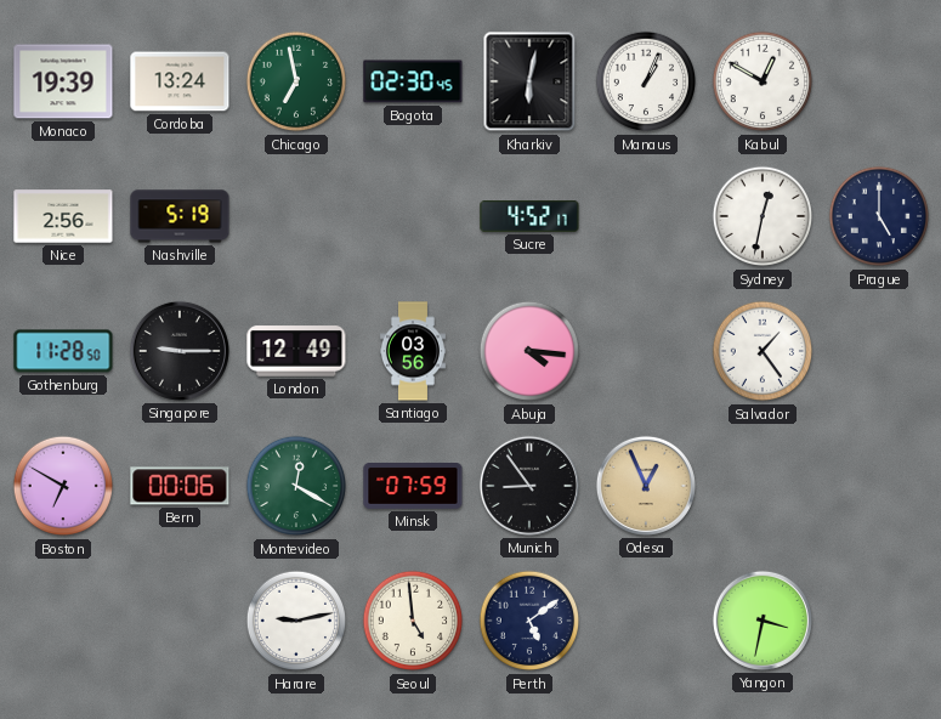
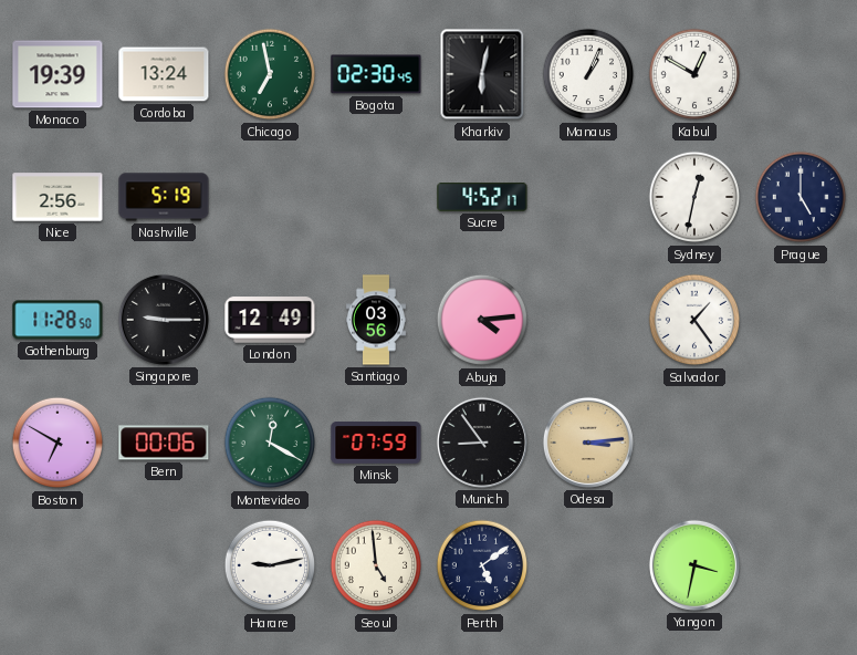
Abuja: 4:16 -> 4:14 (482, 320)
Odesa: 12:56 -> 3:14 (588, 443)
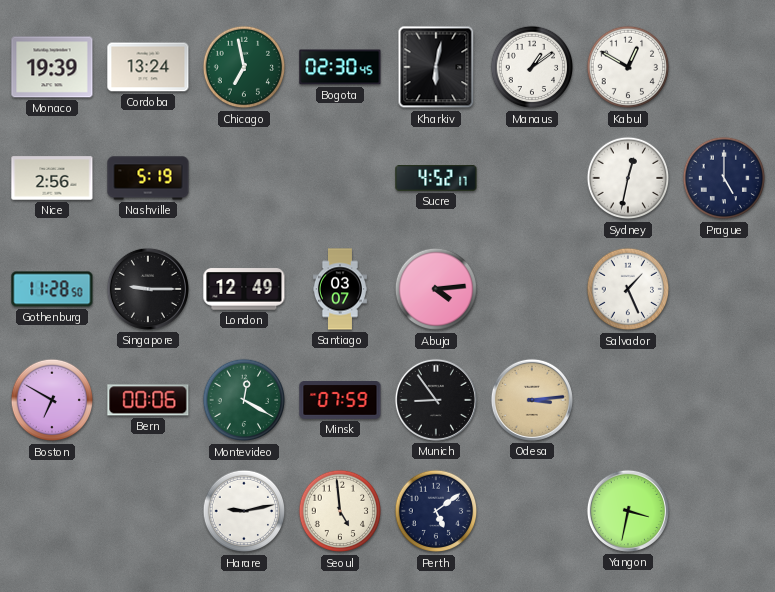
Manaus: 1:04 -> 1:09 (532, 67)
Santiago: 03:56 -> 03:07 (340, 289)
Salvador: 1:24 -> 1:26 (628, 289)
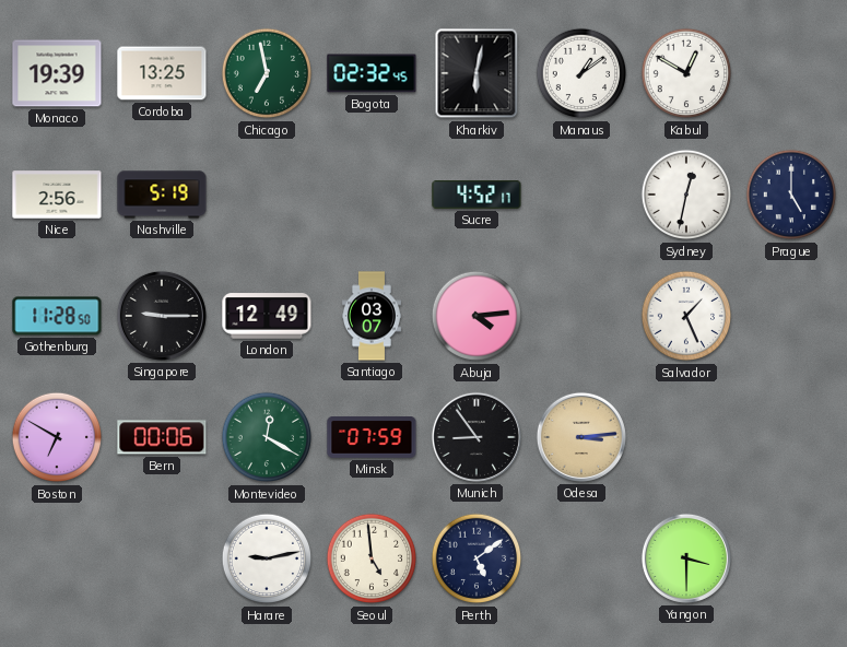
Cordoba: 13:24 -> 13:25 (162, 73)
Bogota: 02:30 -> 02:32 (372, 73)
Yangon: 3:32 -> 3:30 (686, 558)
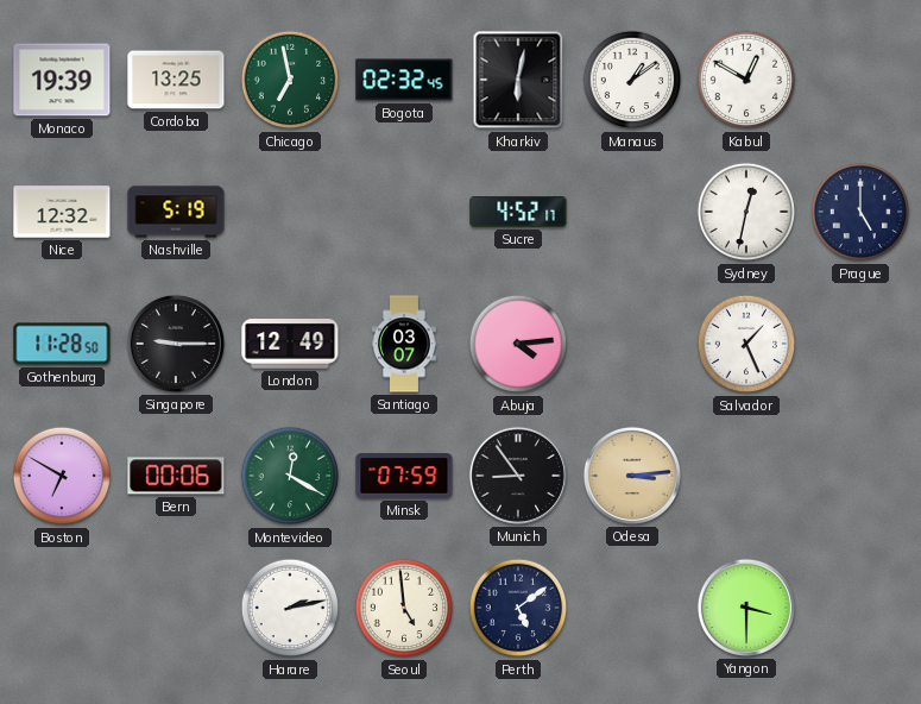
Nice: 2:56 -> 12:32 (62, 212)
Harare: 9:13 -> 2:13 (290, 608)
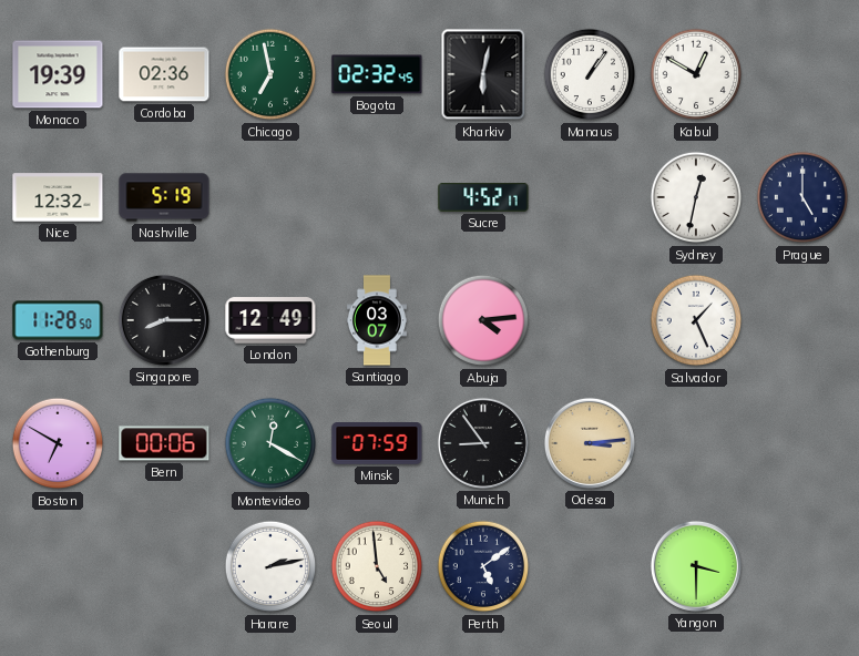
Cordoba: 13:25 -> 02:36 (164, 74)
Manaus: 1:09 -> 1:06 (590, 74)
Singapore: 9:15 -> 8:15 (164, 320)
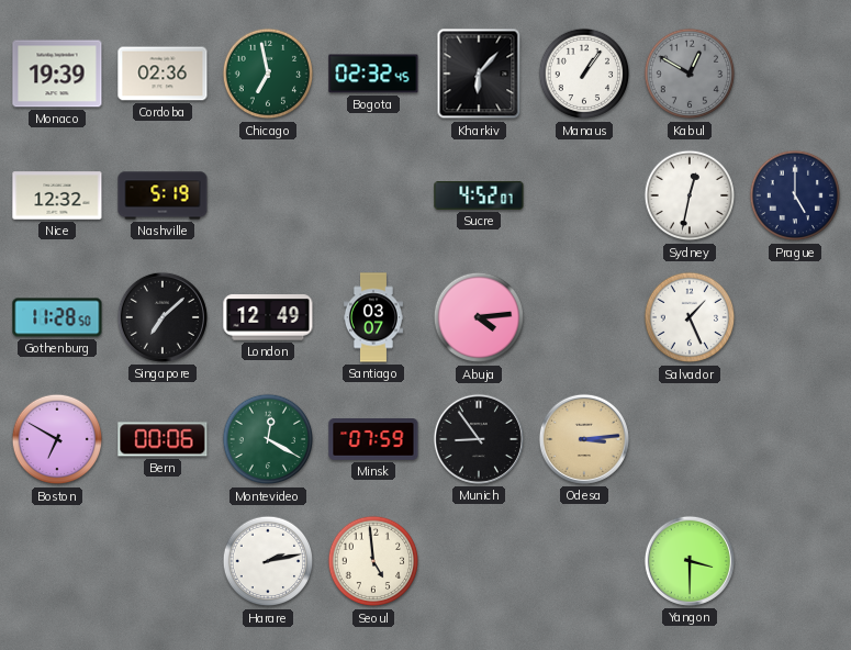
Kharkiv: 6:02 -> 6:07 (479, 74)
Kabul dial: white -> grey (690, 74)
Sucre: 4:52:17 -> 4:52:07 (479, 195)
Singapore: 8:15 -> 7:08 (163, 317)
Perth: 5:09 -> none (483, 566)
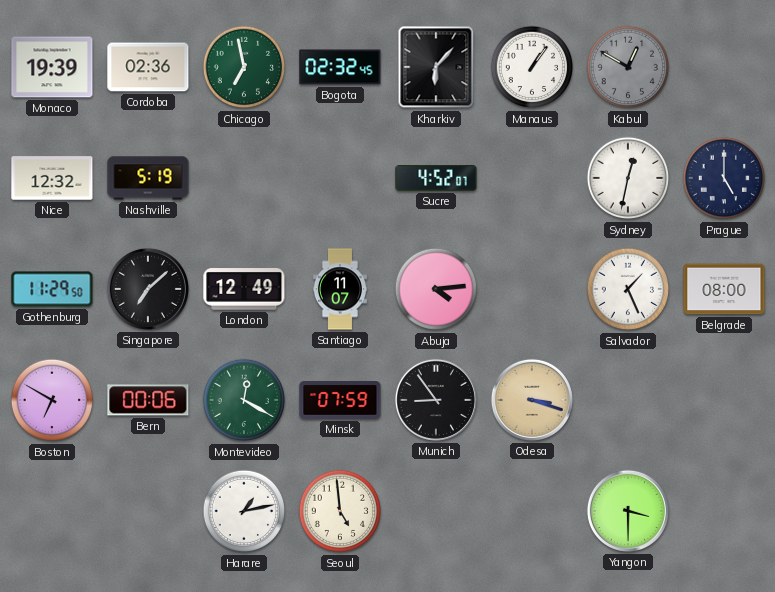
Gothenburg: 11:28 -> 11:29 (52, 289)
Santiago: 03:07 -> 11:07 (340, 289)
Belgrade: none -> 08:00 (724, 289)
Odesa: 3:14 -> 3:18 (532, 400)
Harare: 2:13 -> 1:13 (244, 511)
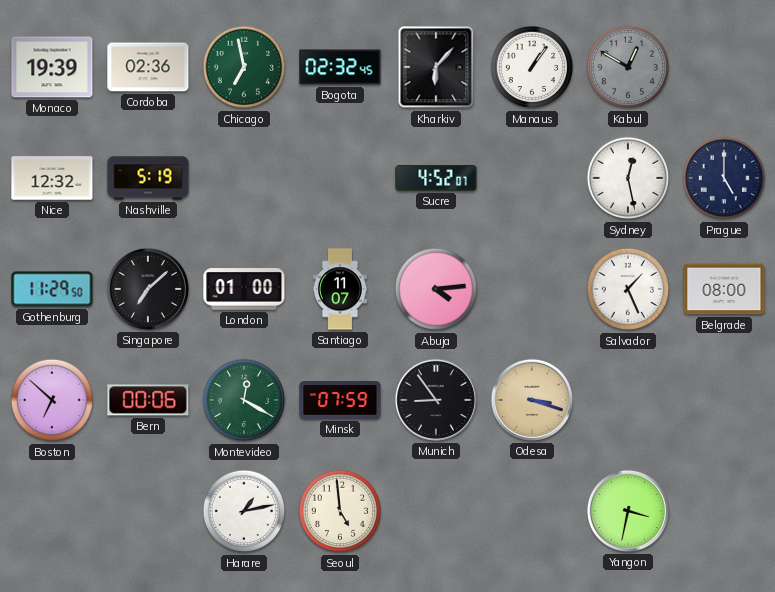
Sydney: 12:32 -> 12:28 (628, 178)
London: 12:49 -> 01:00 (244, 289)
Boston: 6:50 -> 6:52 (52, 400)
Yangon: 3:30 -> 3:32 (628, 511)
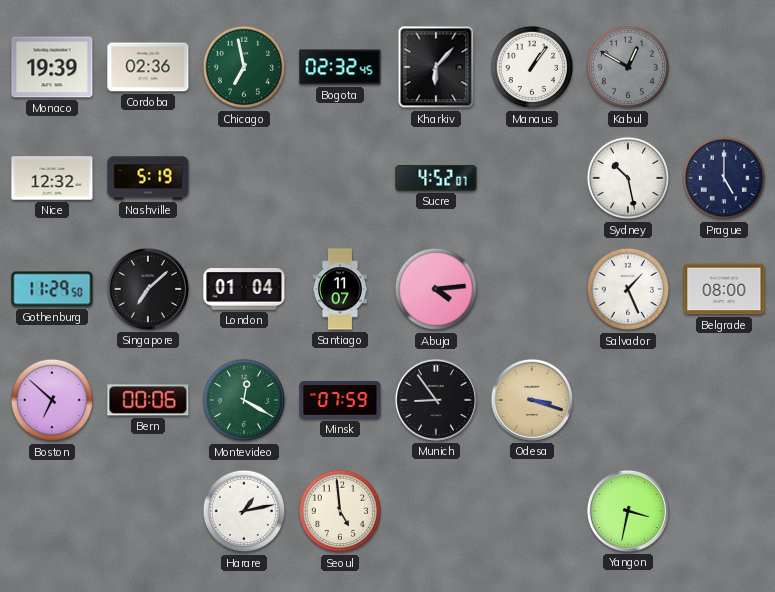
Sydney: 12:28 -> 10:28 (628, 178)
London: 01:00 -> 01:04 (244, 289)
